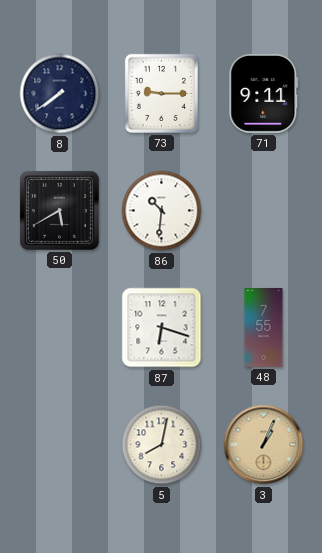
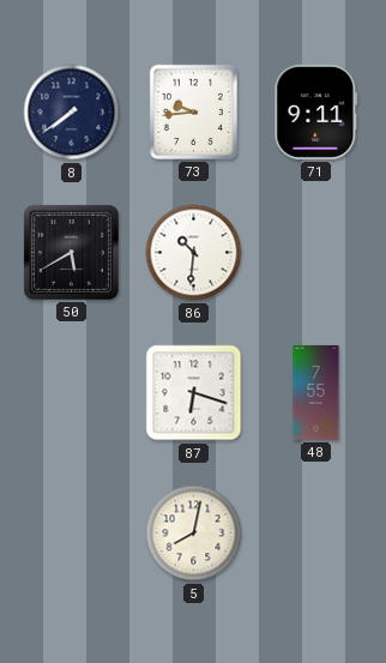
73: 9:15 -> 9:44 (193, 111)
3: 1:04 -> none (264, 445)
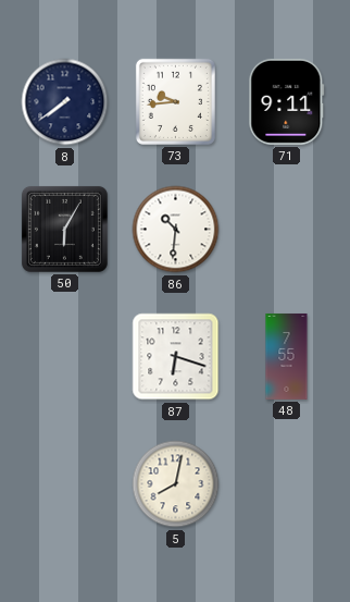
50: 5:40 -> 6:05 (64, 229)
